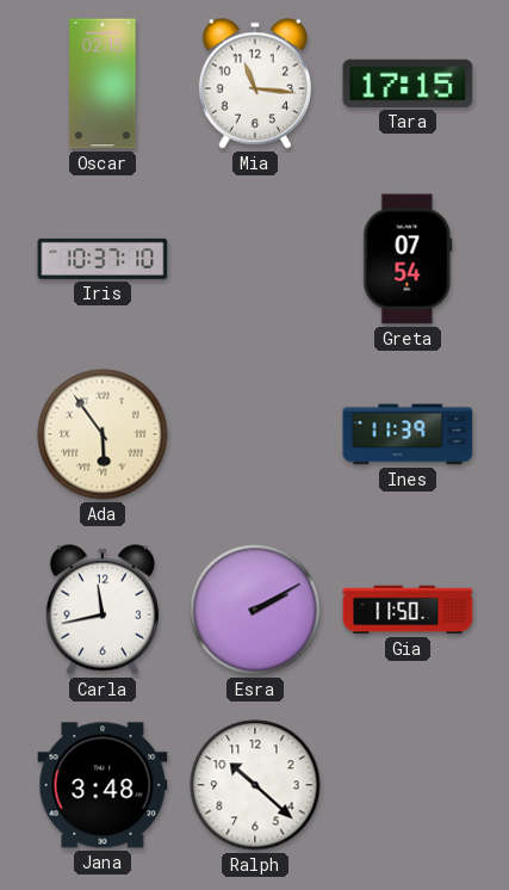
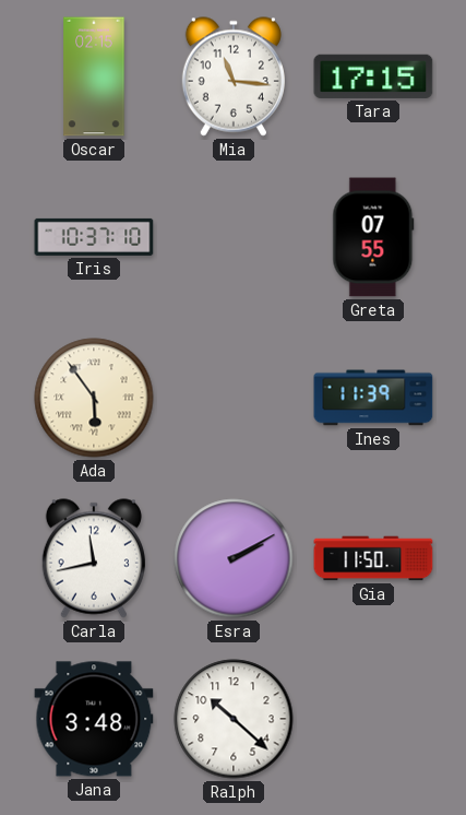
Greta: 07:54 -> 07:55 (373, 237)
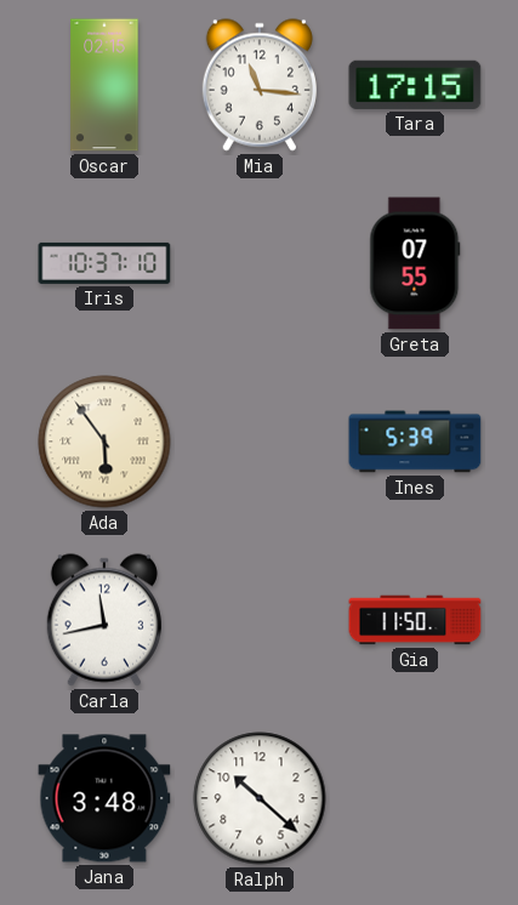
Ines: 11:39 -> 5:39 (415, 442)
Esra: 2:10 -> none (234, 558)
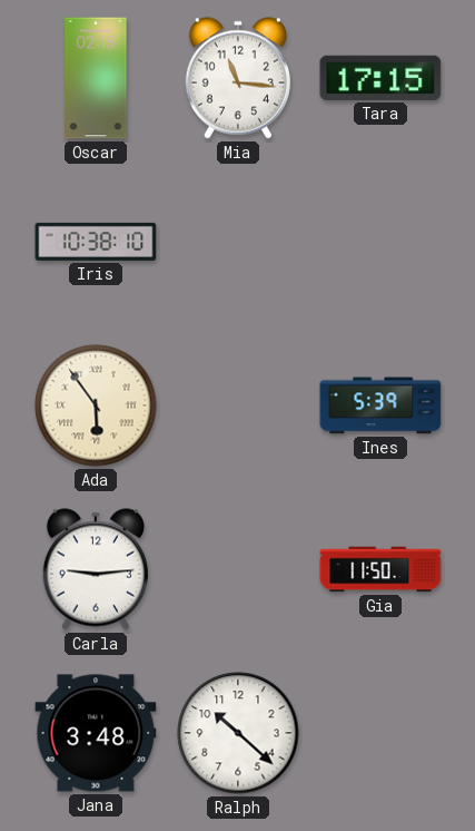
Iris: 10:37 -> 10:38 (96, 242)
Greta: 07:55 -> none (415, 263)
Carla: 11:43 -> 9:14 (96, 569)
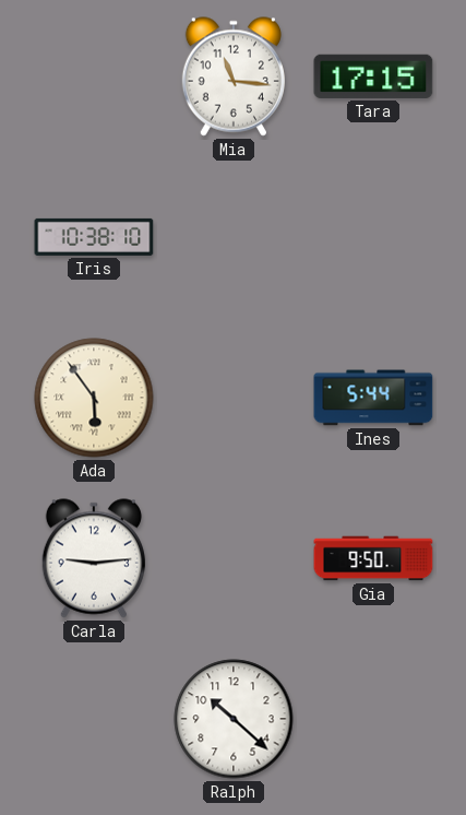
Oscar: 02:15 -> none (96, 78)
Ines: 5:39 -> 5:44 (373, 398)
Gia: 11:50 -> 9:50 (373, 558)
Jana: 3:48 -> none (96, 733)
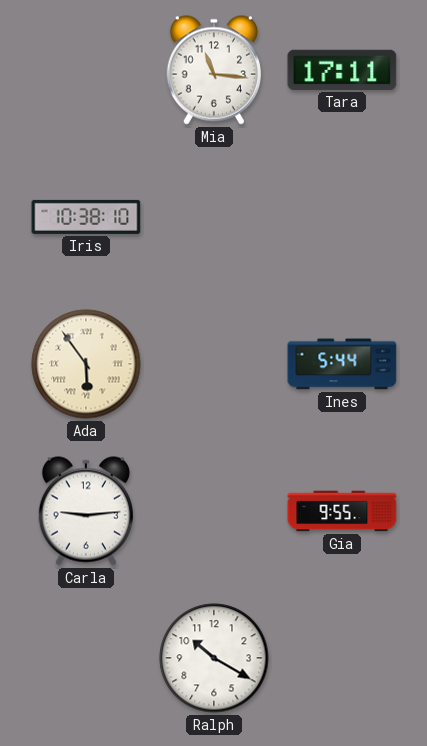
Tara: 17:15 -> 17:11 (342, 70)
Gia: 9:50 -> 9:55 (342, 511)
Ralph: 10:22 -> 10:20 (214, 658)
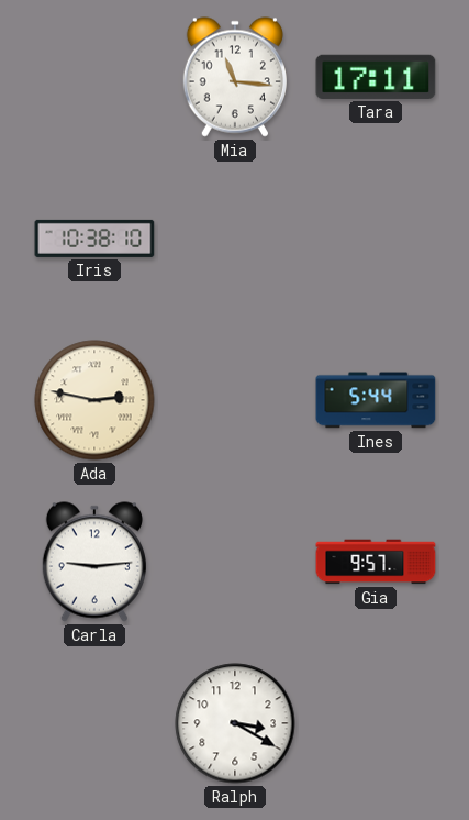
Ada: 5:54 -> 2:47 (94, 400)
Gia: 9:55 -> 9:57 (376, 562)
Ralph: 10:20 -> 3:20 (235, 723)
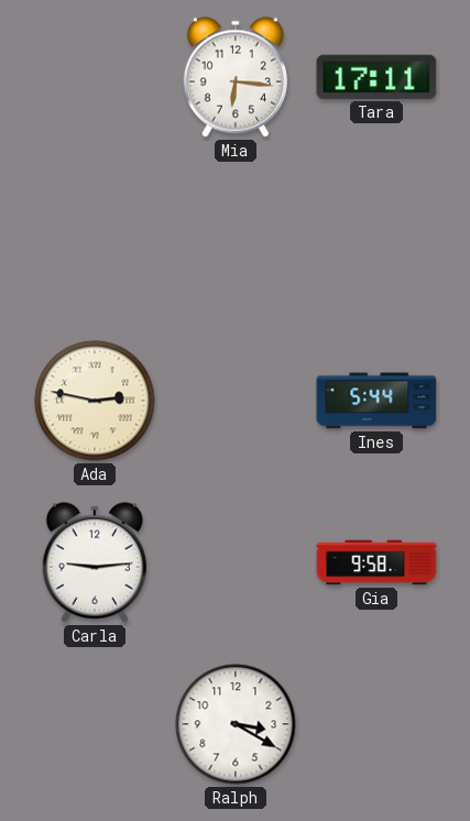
Mia: 11:16 -> 6:16 (236, 77)
Iris: 10:38 -> none (94, 239)
Gia: 9:57 -> 9:58 (376, 562)
